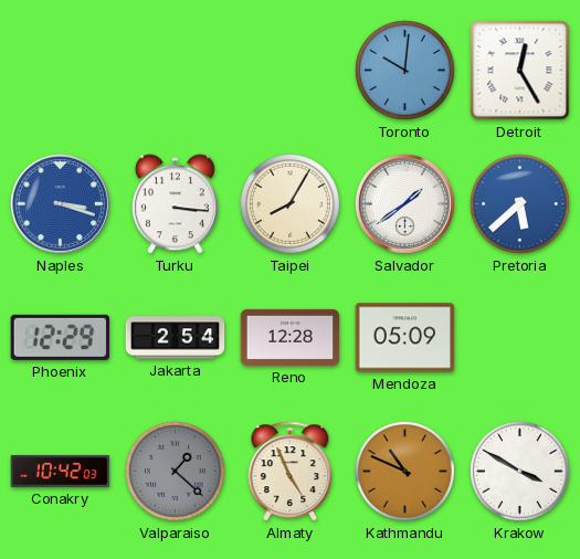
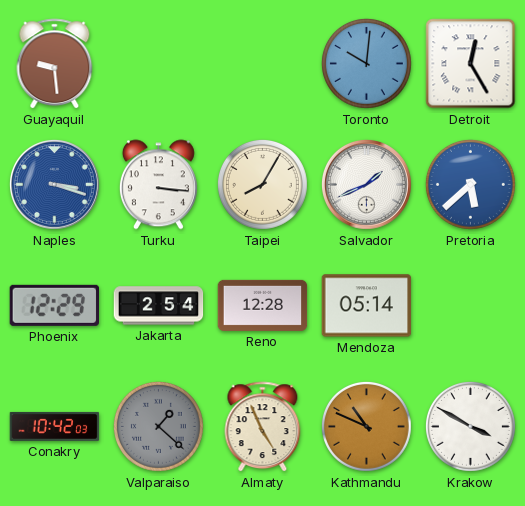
Guayaquil: none -> 9:29 (55, 64)
Salvador: 1:39 -> 1:41 (366, 184)
Mendoza: 05:09 -> 05:14 (367, 306)
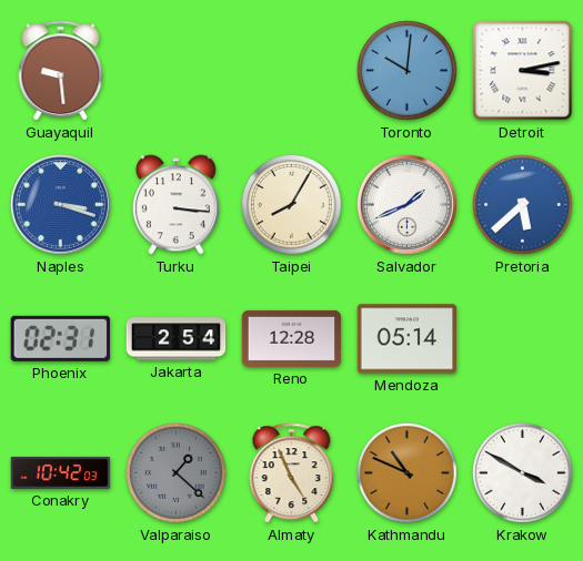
Detroit: 12:25 -> 3:13 (523, 71)
Phoenix: 12:29 -> 02:31 (60, 338)
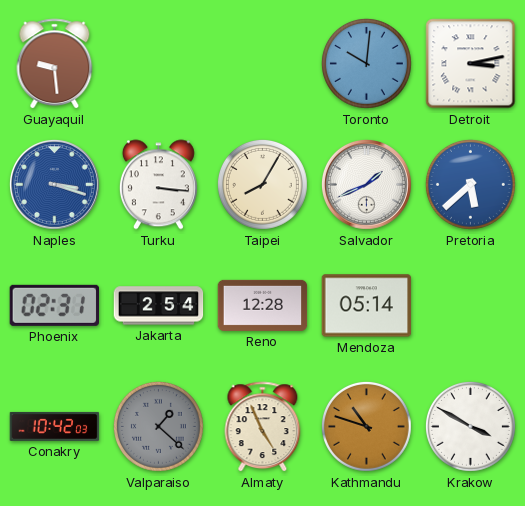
Kathmandu: 10:49 -> 10:48 (366, 426)
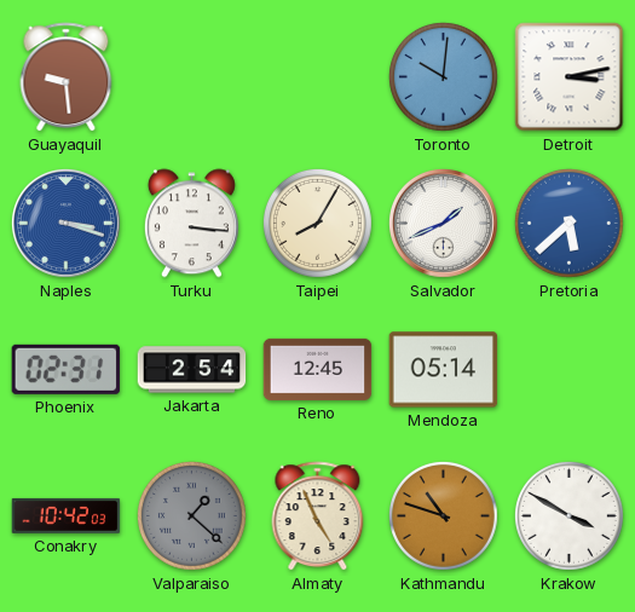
Reno: 12:28 -> 12:45 (318, 369)
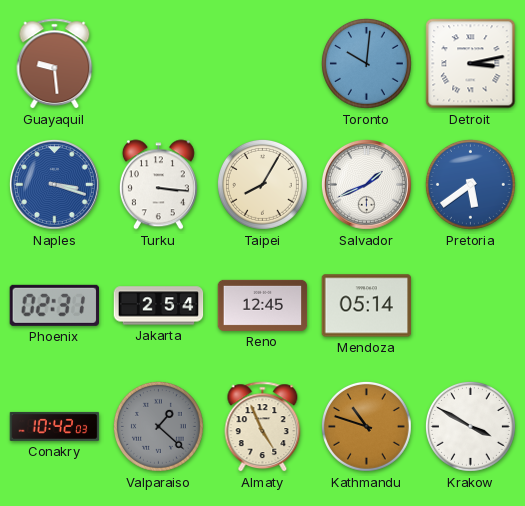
Pretoria: 5:38 -> 5:39 (470, 184)
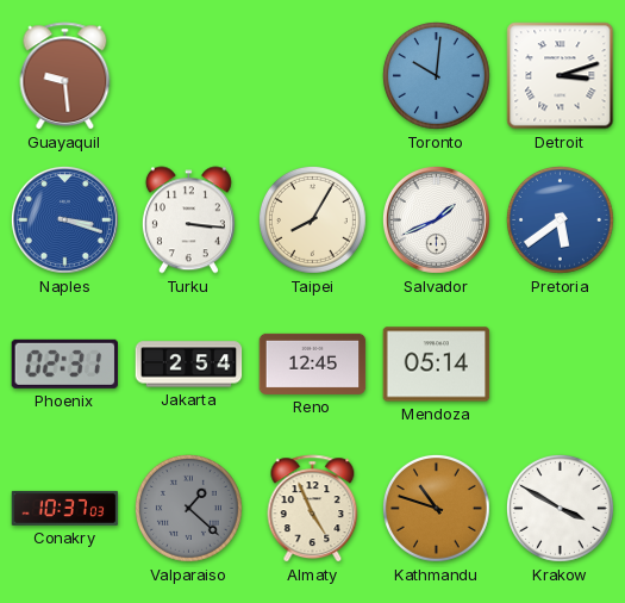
Detroit: 3:13 -> 3:12 (561, 76)
Conakry: 10:42 -> 10:37 (65, 508)
